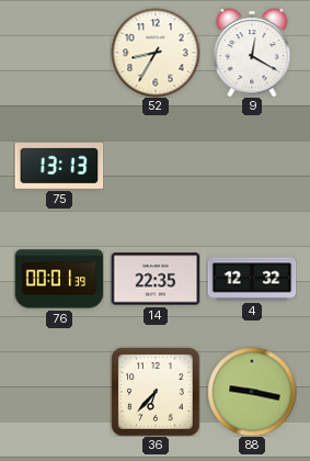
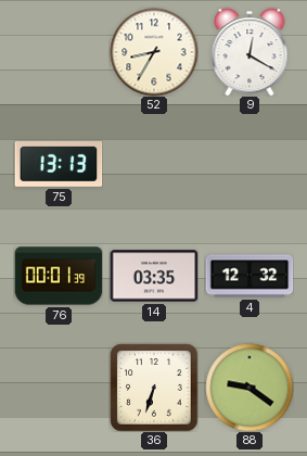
14: 22:35 -> 03:35 (154, 276)
36: 6:37 -> 6:33 (154, 388)
88: 9:17 -> 9:21 (250, 388)
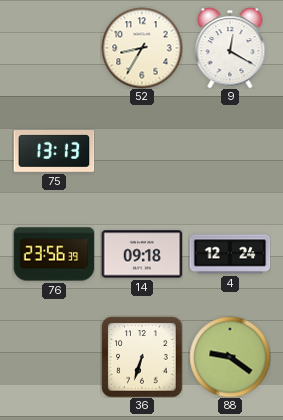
76: 00:01 -> 23:56 (54, 254)
14: 03:35 -> 09:18 (142, 254)
4: 12:32 -> 12:24 (230, 254)
